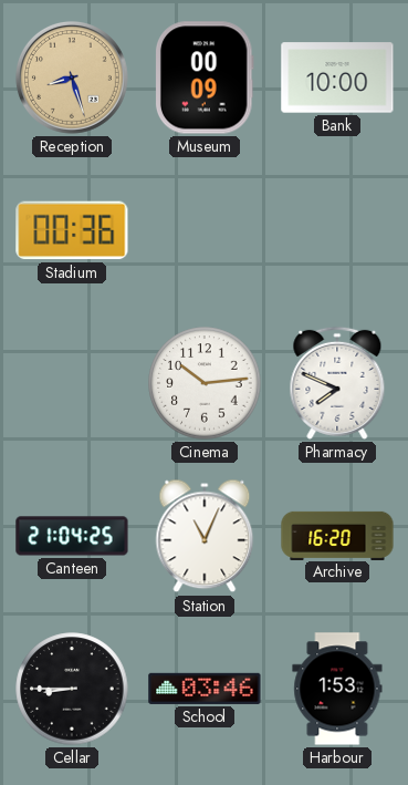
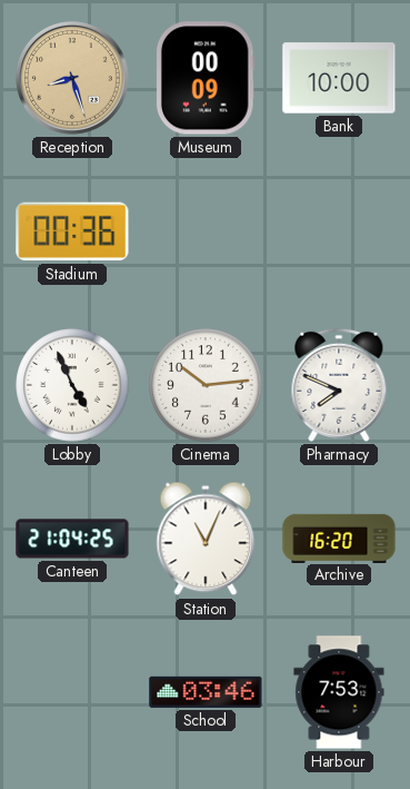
Lobby: none -> 4:56 (72, 385)
Cellar: 8:45 -> none (72, 689)
Harbour: 1:53 -> 7:53 (339, 692)
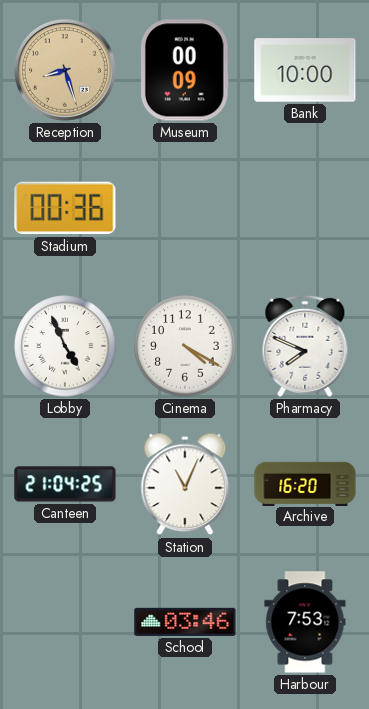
Cinema: 10:14 -> 4:20 (185, 346)
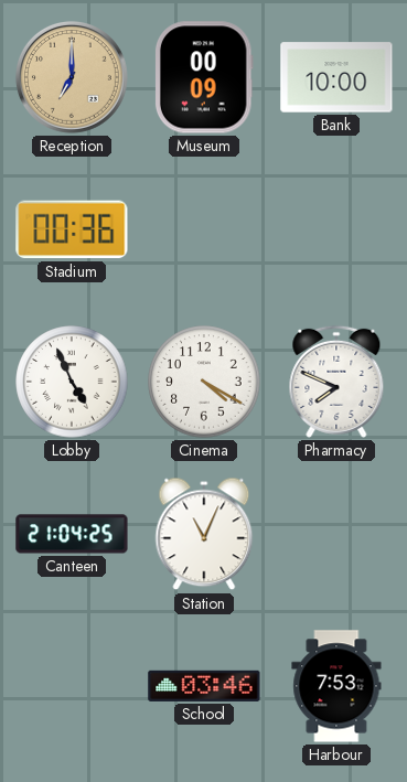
Reception: 8:27 -> 7:00 (72, 77)
Archive: 16:20 -> none (305, 483)
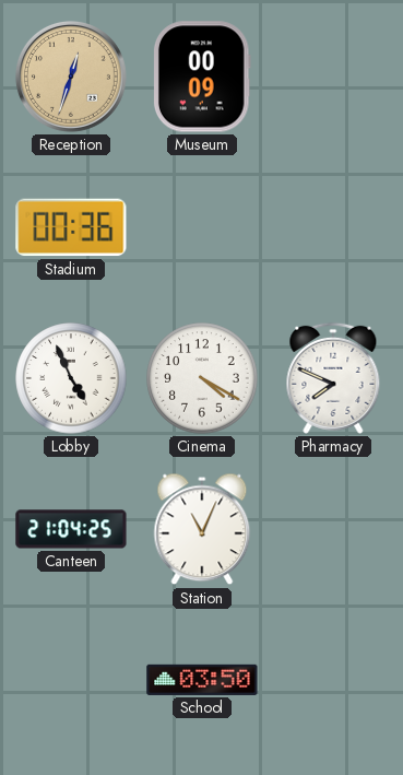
Reception: 7:00 -> 12:33 (71, 77)
Bank: 10:00 -> none (336, 77)
School: 03:46 -> 03:50 (202, 680)
Harbour: 7:53 -> none (336, 686)
